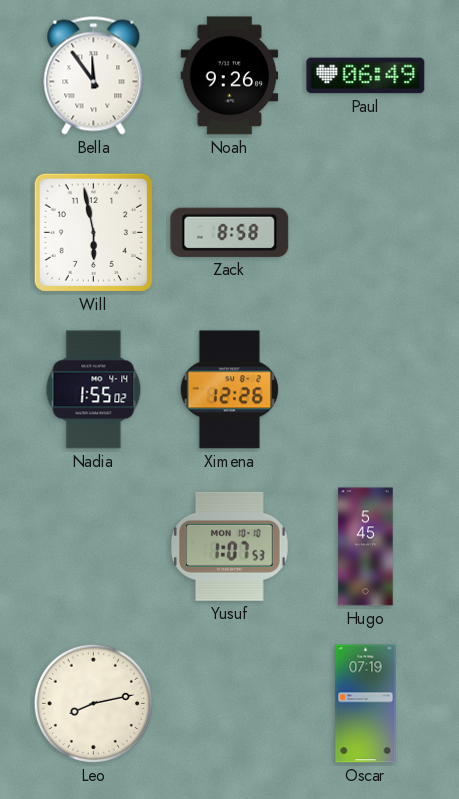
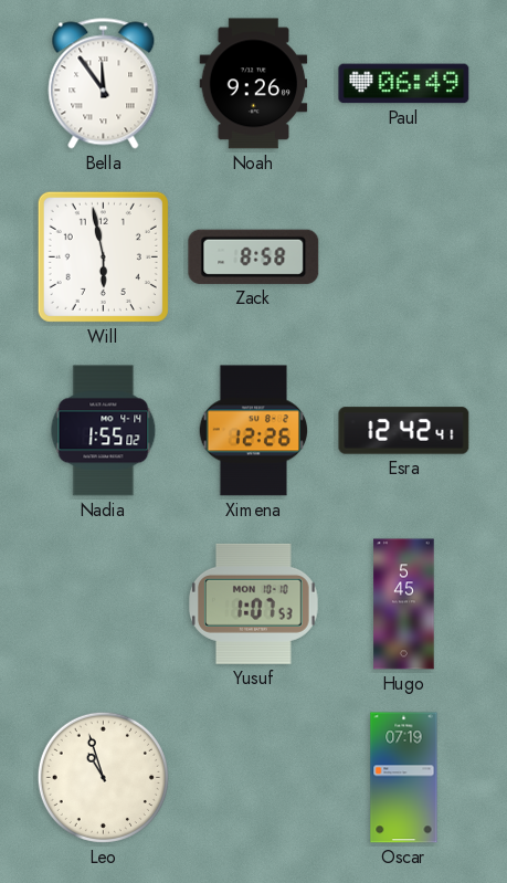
Esra: none -> 12:42 (404, 431)
Leo: 8:13 -> 10:57 (103, 777)
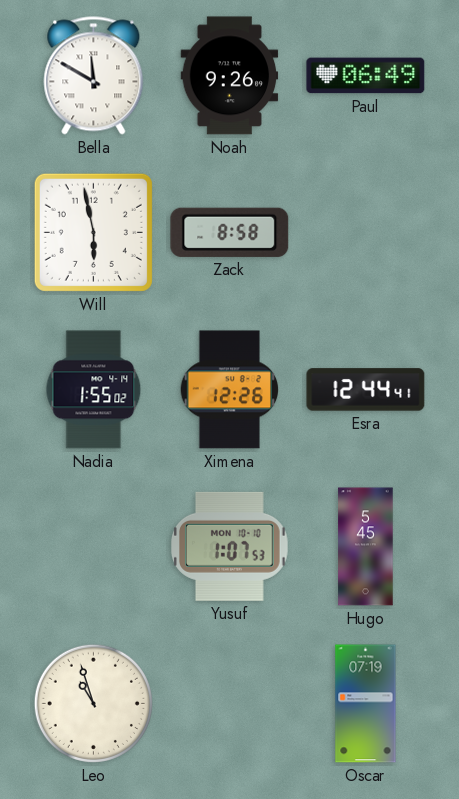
Bella: 11:54 -> 11:50 (94, 76)
Esra: 12:42 -> 12:44 (366, 390)
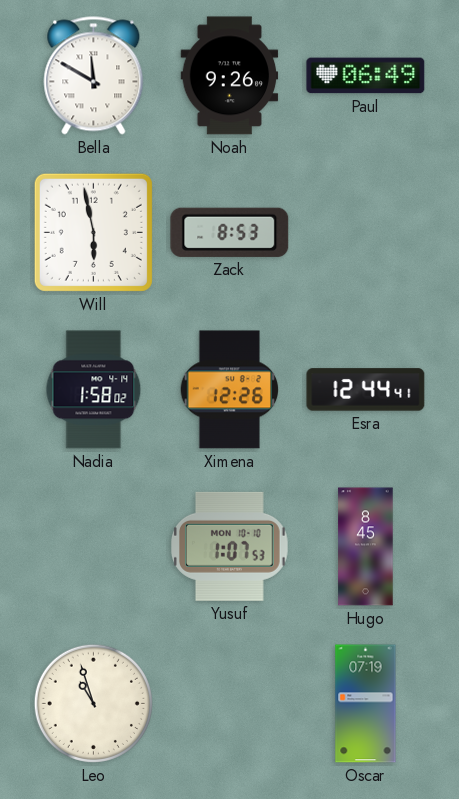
Zack: 8:58 -> 8:53 (230, 232)
Nadia: 1:55 -> 1:58 (94, 390)
Hugo: 5:45 -> 8:45 (366, 547)
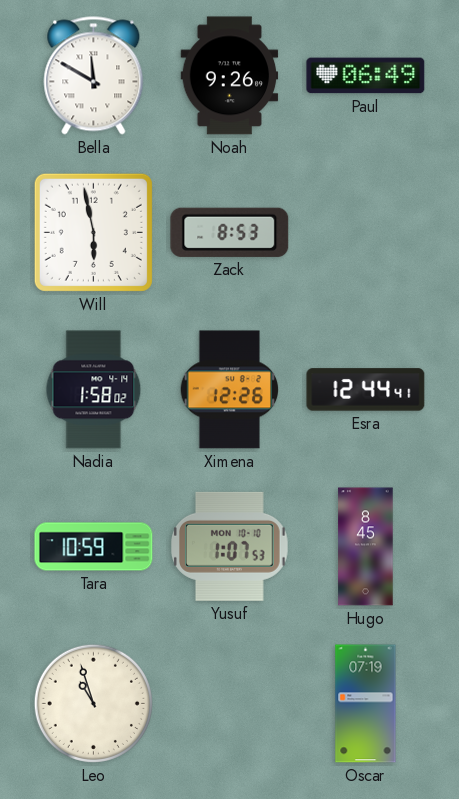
Tara: none -> 10:59 (94, 547)
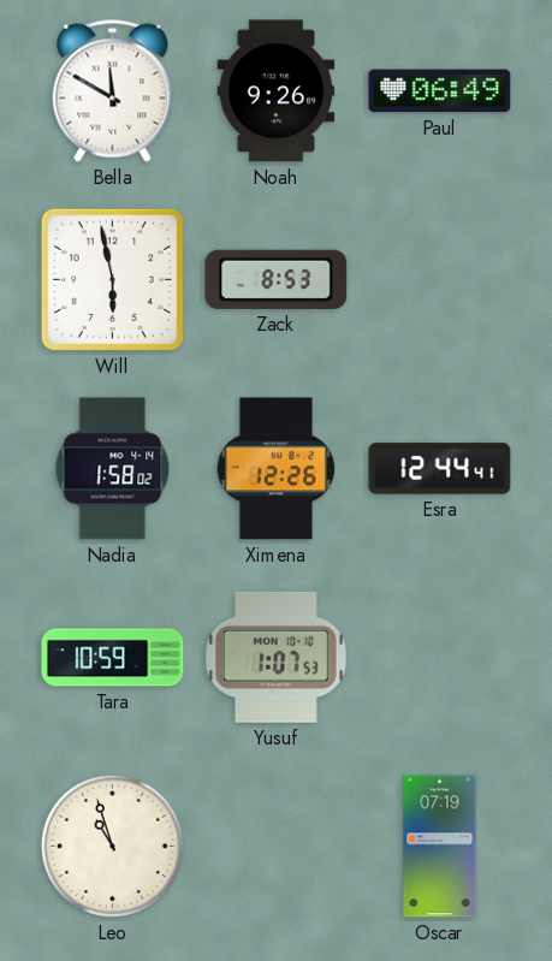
Hugo: 8:45 -> none (366, 547)
